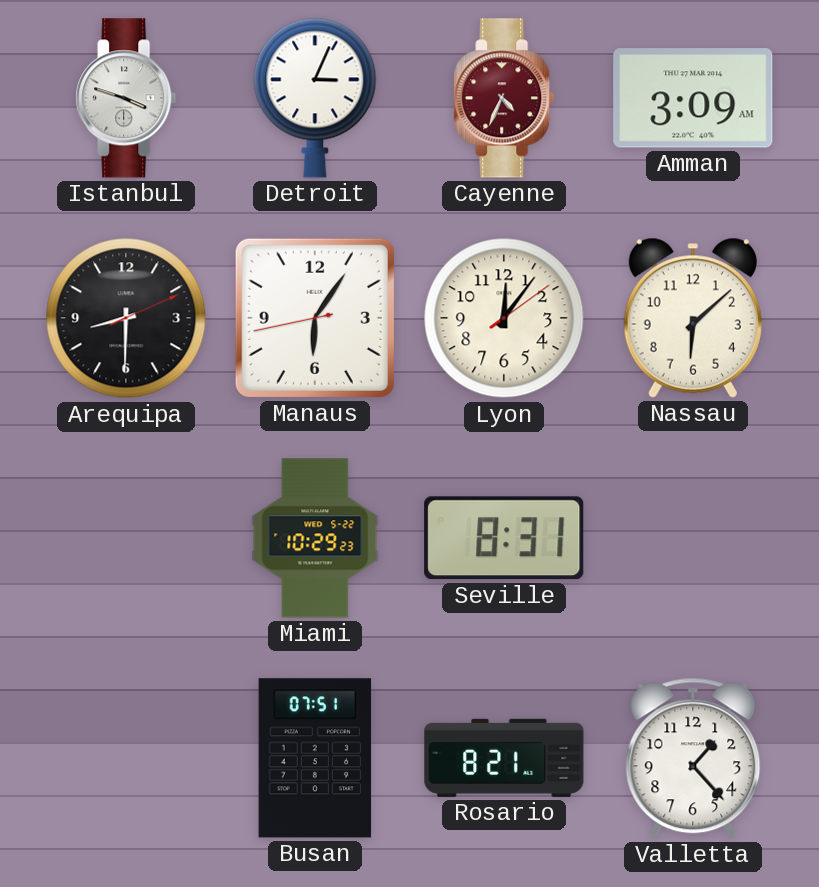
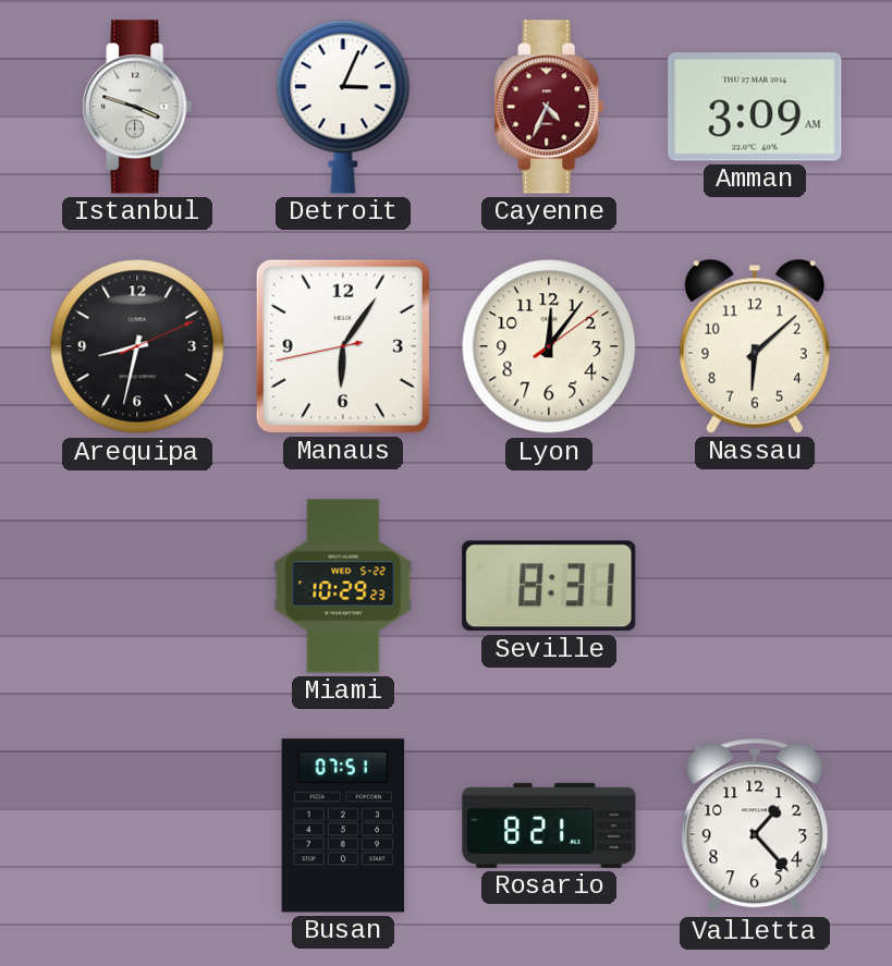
Arequipa: 8:30 -> 8:32 (137, 346)
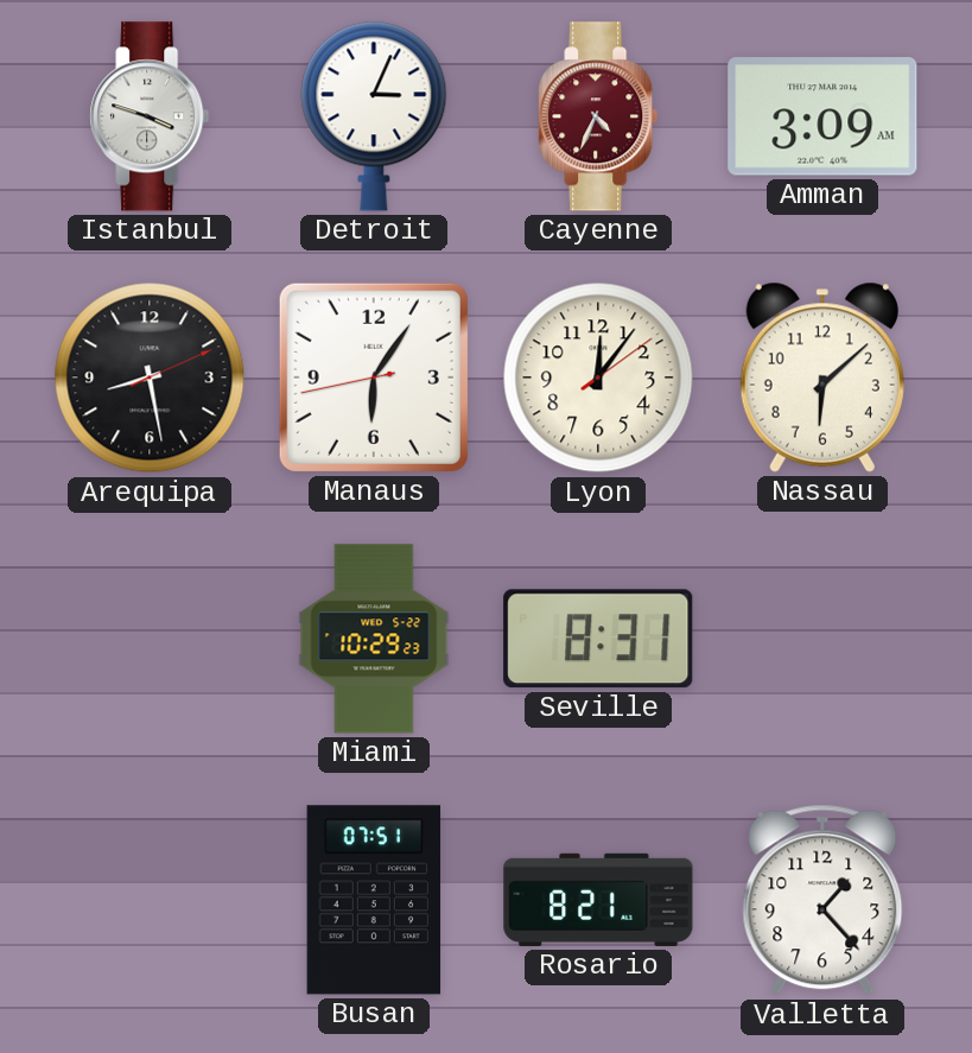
Arequipa: 8:32 -> 8:28 (150, 378)
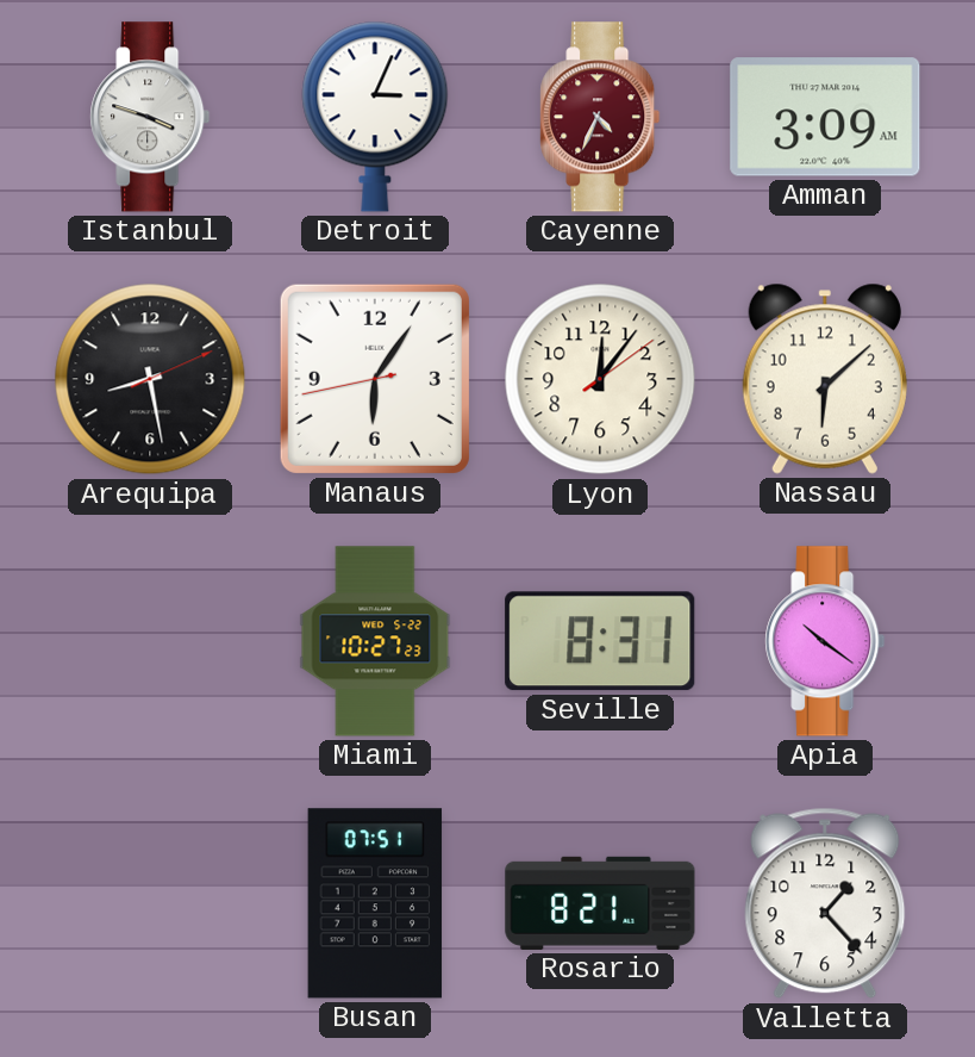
Miami: 10:29 -> 10:27 (375, 641)
Apia: none -> 10:21 (825, 641)
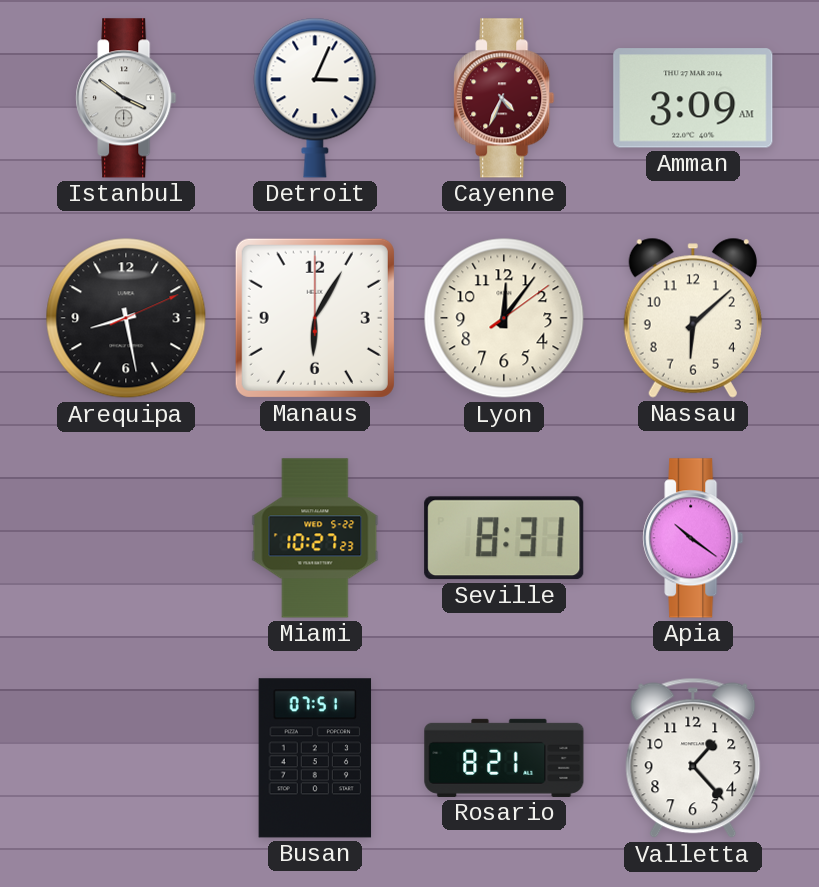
Istanbul: 3:48 -> 3:51 (126, 98)
Manaus: 6:05:43 -> 6:05:00 (315, 318)
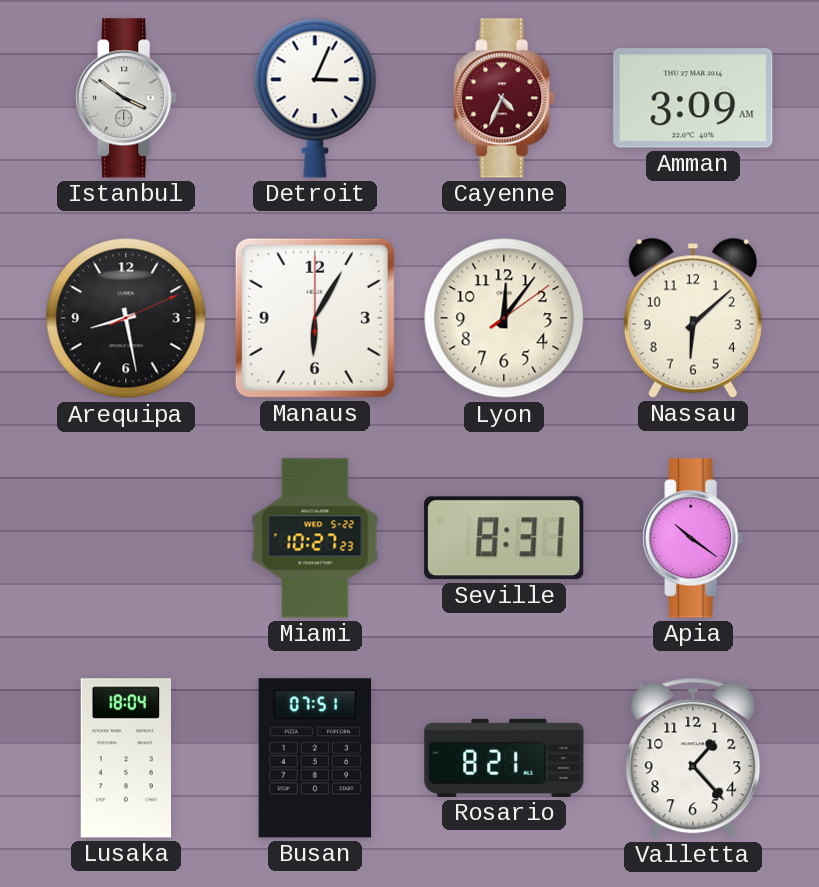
Lusaka: none -> 18:04 (126, 758)
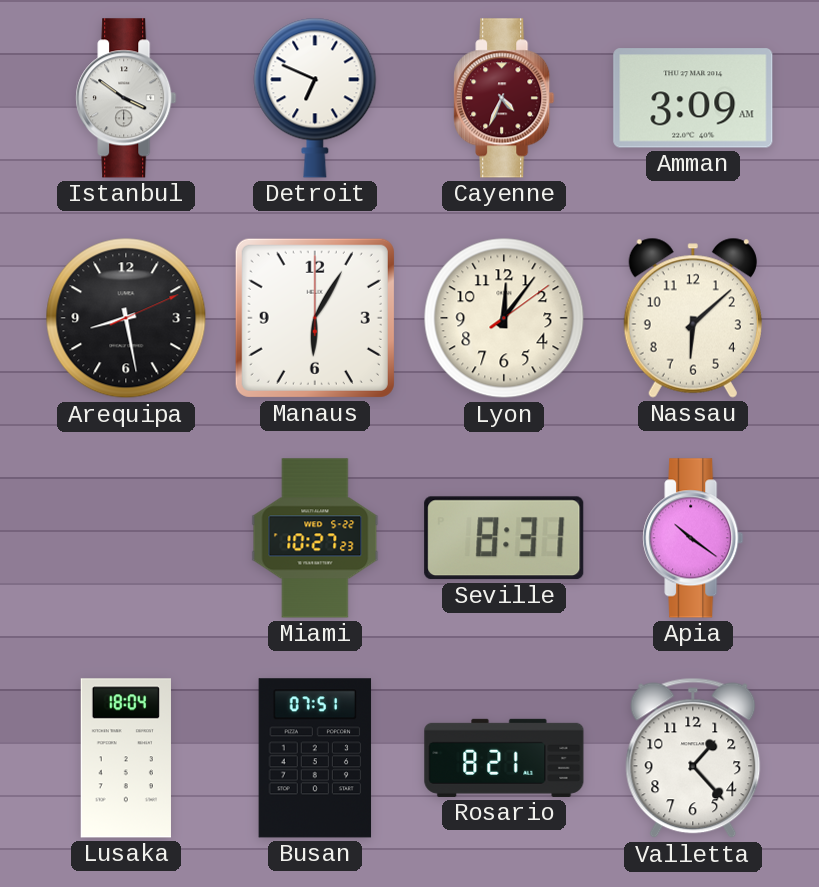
Detroit: 3:04 -> 6:49 (315, 98)
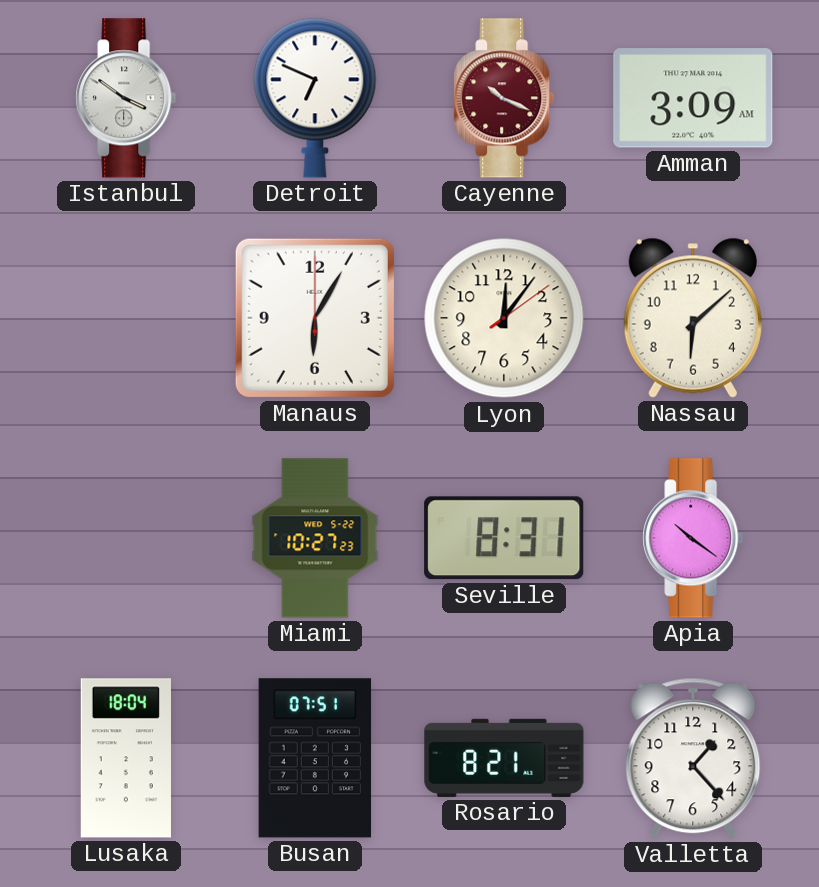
Cayenne: 4:34 -> 10:19 (504, 98)
Arequipa: 8:28 -> none (126, 318)
